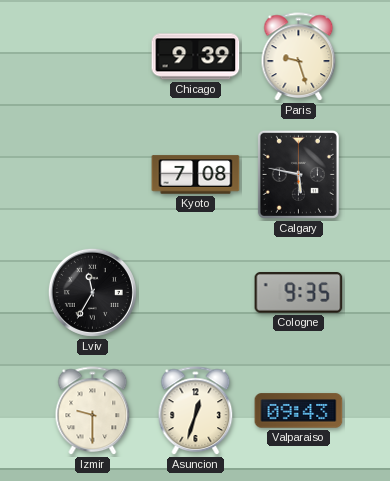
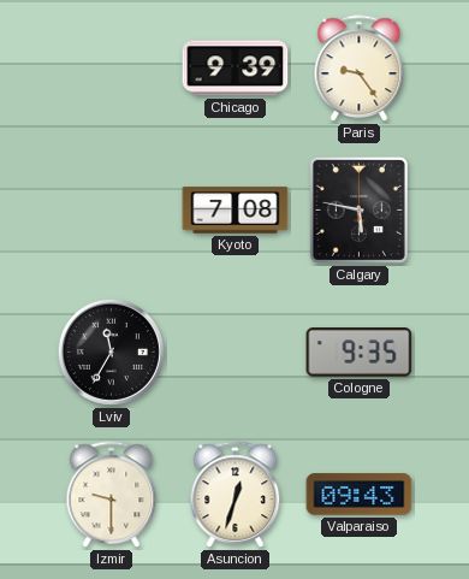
Paris: 9:27 -> 9:24 (360, 69)
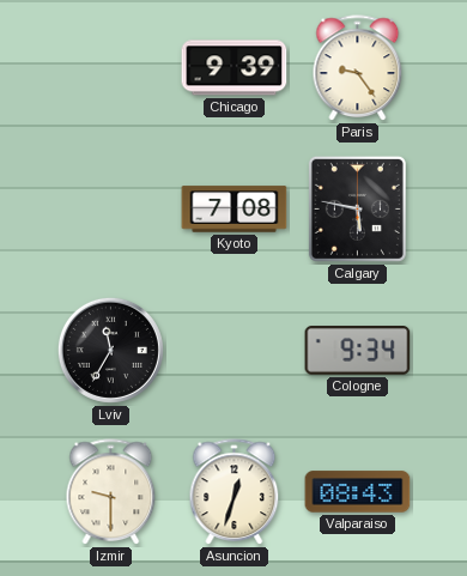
Cologne: 9:35 -> 9:34 (358, 351)
Valparaiso: 09:43 -> 08:43 (358, 492)
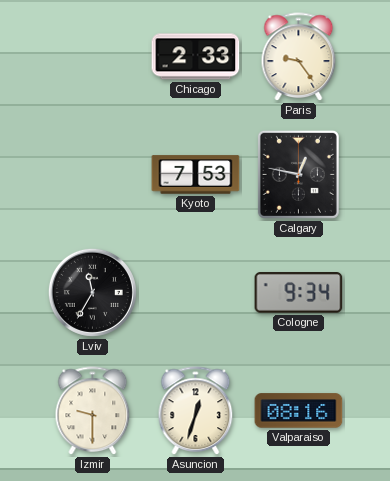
Chicago: 9:39 -> 2:33 (196, 57)
Kyoto: 7:08 -> 7:53 (196, 175)
Calgary: 5:47 -> 12:47 (298, 174)
Valparaiso: 08:43 -> 08:16 (299, 411)
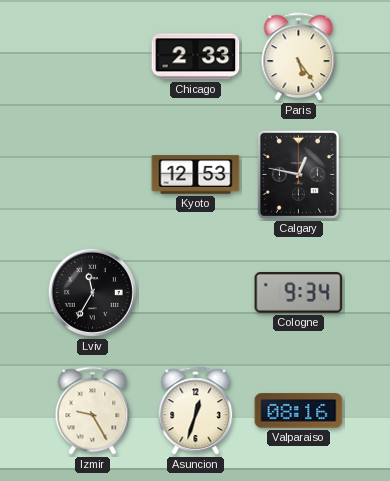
Paris: 9:24 -> 5:24 (299, 57)
Kyoto: 7:53 -> 12:53 (196, 175)
Izmir: 9:30 -> 9:25 (93, 411)
